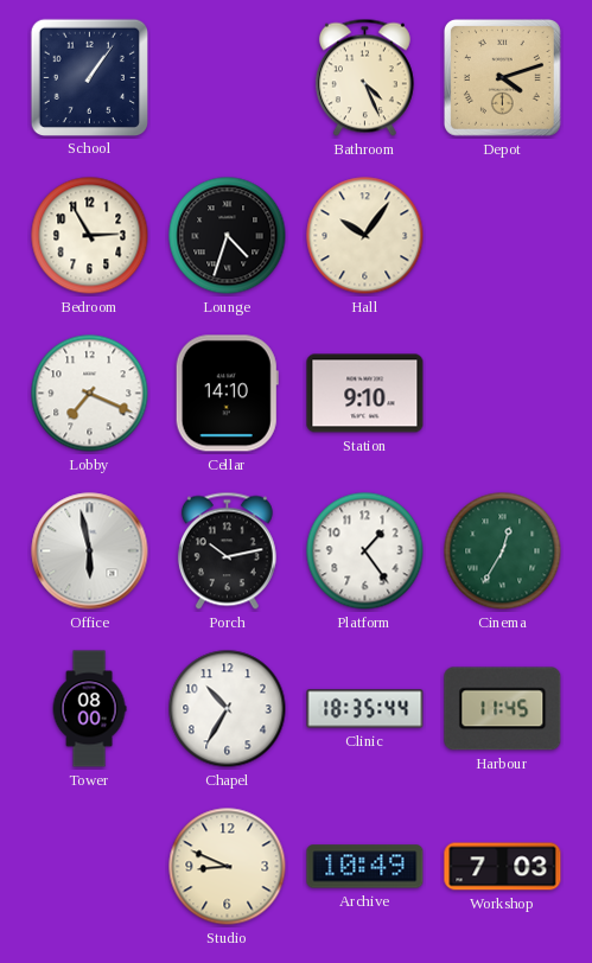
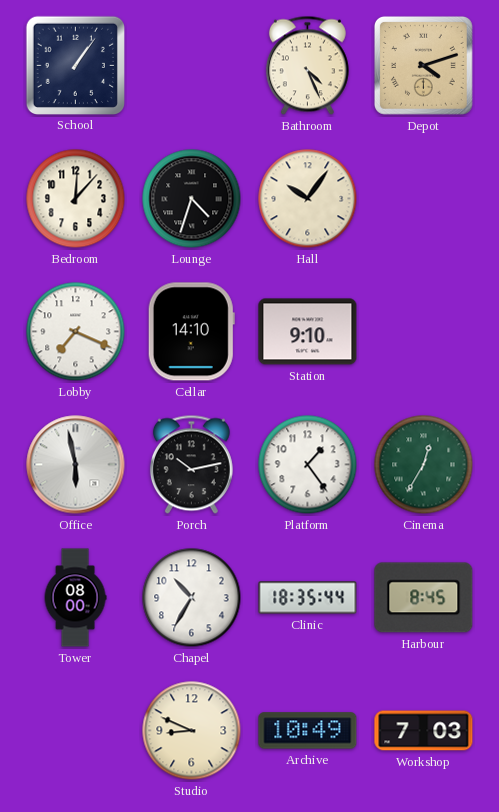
Bedroom: 2:55 -> 12:07 (76, 199)
Harbour: 11:45 -> 8:45 (424, 598)
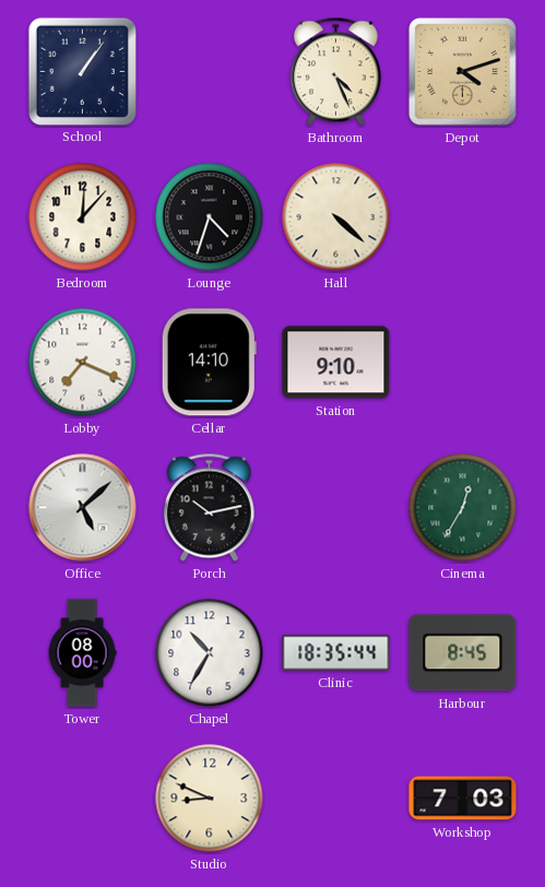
Hall: 10:06 -> 4:22 (336, 217)
Office: 5:58 -> 5:08 (83, 508)
Platform: 1:24 -> none (308, 465)
Archive: 10:49 -> none (308, 731)
